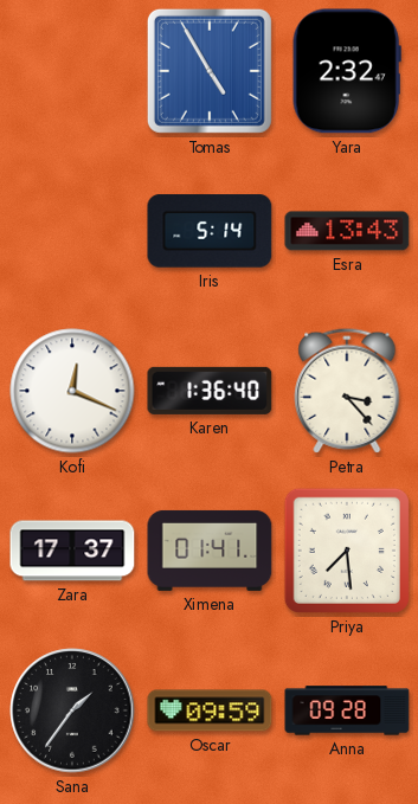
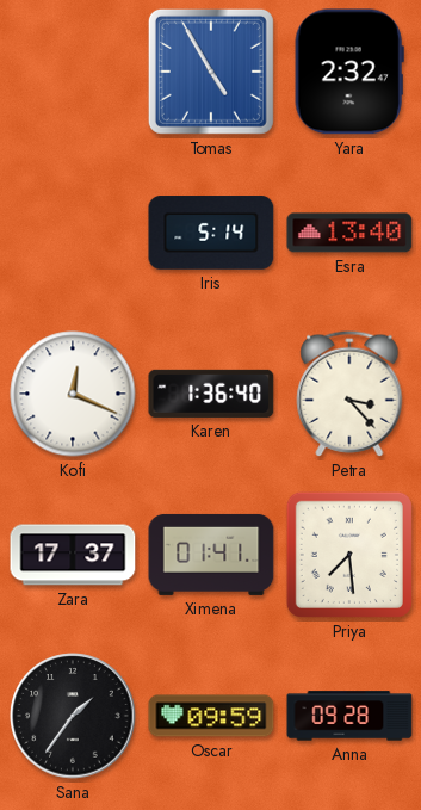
Esra: 13:43 -> 13:40 (349, 233)
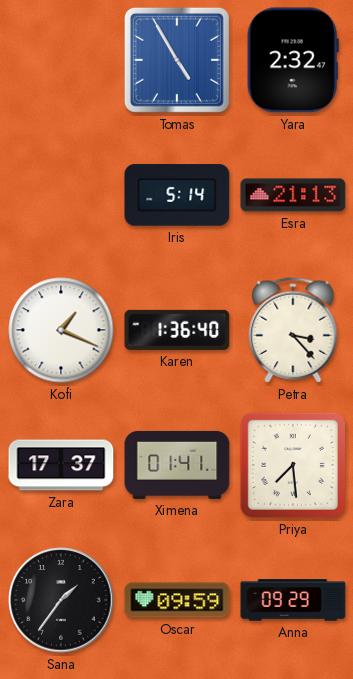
Esra: 13:40 -> 21:13 (293, 195)
Kofi: 12:19 -> 1:19 (61, 330)
Anna: 09:28 -> 09:29 (293, 600)
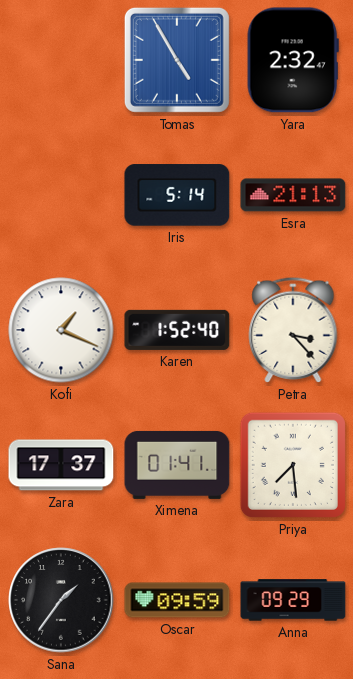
Karen: 1:36 -> 1:52 (177, 330)
